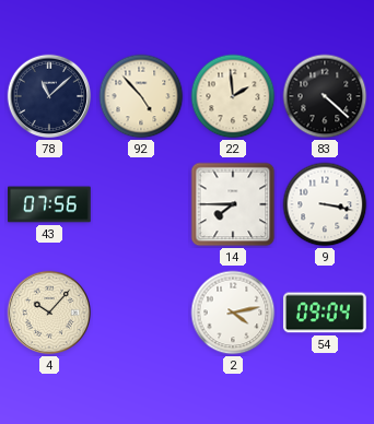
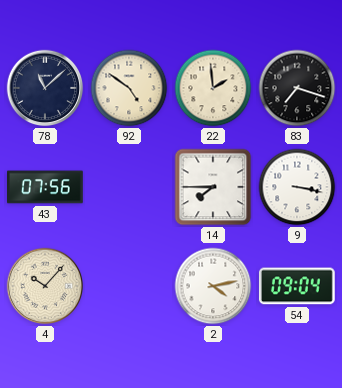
92: 4:53 -> 4:51 (129, 88)
83: 4:22 -> 7:18 (297, 88)
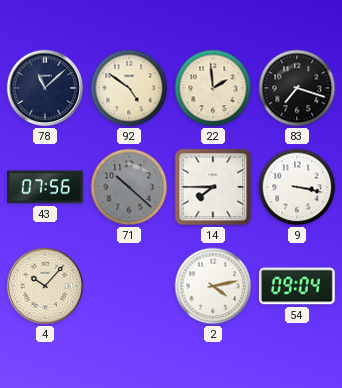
71: none -> 10:22 (129, 187)
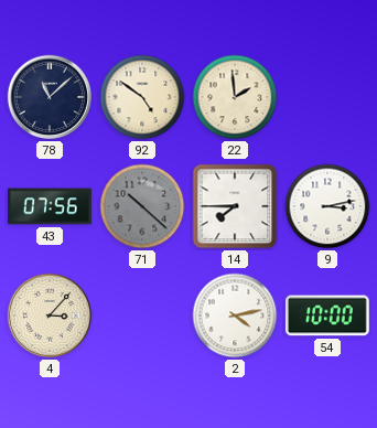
83: 7:18 -> none (297, 88)
9: 3:17 -> 3:13 (327, 206)
4: 10:07 -> 3:07 (50, 315)
54: 09:04 -> 10:00 (327, 315)
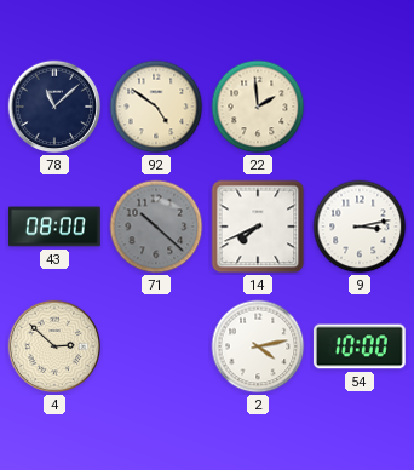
43: 07:56 -> 08:00 (56, 227)
14: 7:45 -> 7:41 (258, 227)
4: 3:07 -> 2:52 (54, 346)
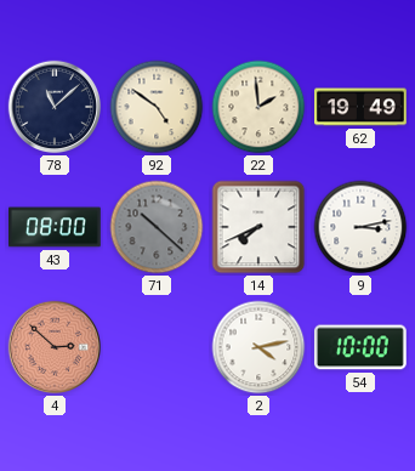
62: none -> 19:49 (362, 107)
4 dial: cream -> salmon (55, 347)
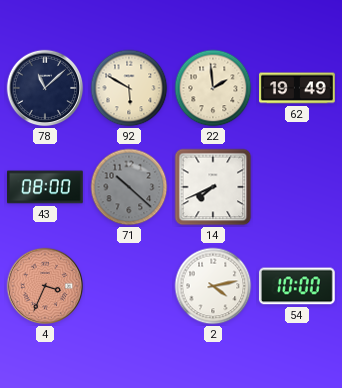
92: 4:51 -> 5:50 (129, 88)
9: 3:13 -> none (360, 227)
4: 2:52 -> 3:34 (45, 286)
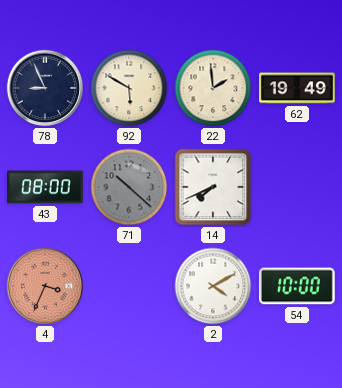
78: 11:08 -> 8:56 (45, 88)
2: 4:13 -> 4:10 (213, 286)
